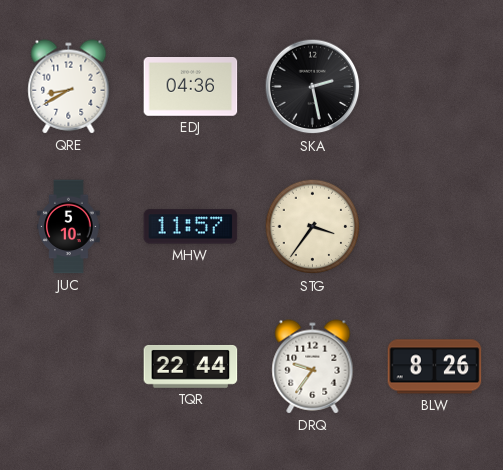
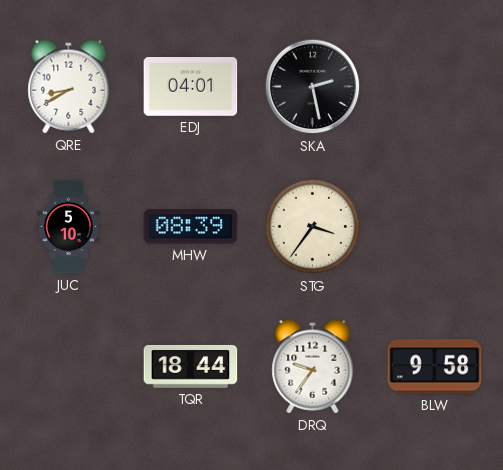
EDJ: 04:36 -> 04:01 (191, 87)
MHW: 11:57 -> 08:39 (191, 227)
TQR: 22:44 -> 18:44 (191, 367)
BLW: 8:26 -> 9:58 (435, 367)
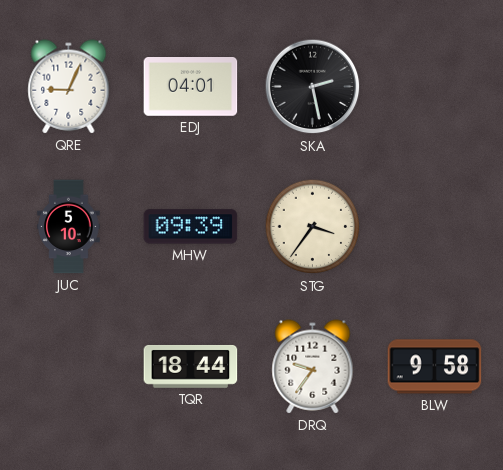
QRE: 8:40 -> 9:04 (69, 87)
MHW: 08:39 -> 09:39 (191, 227)
